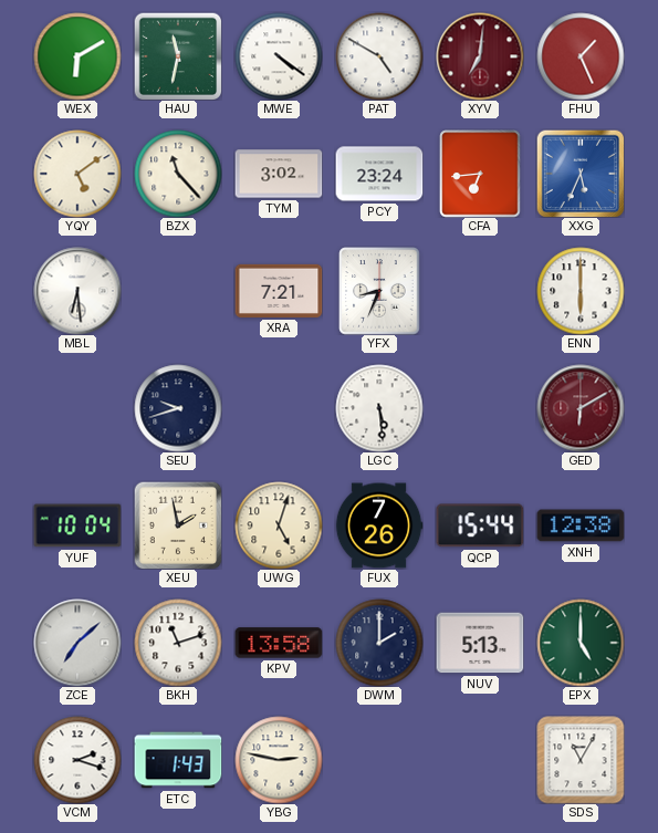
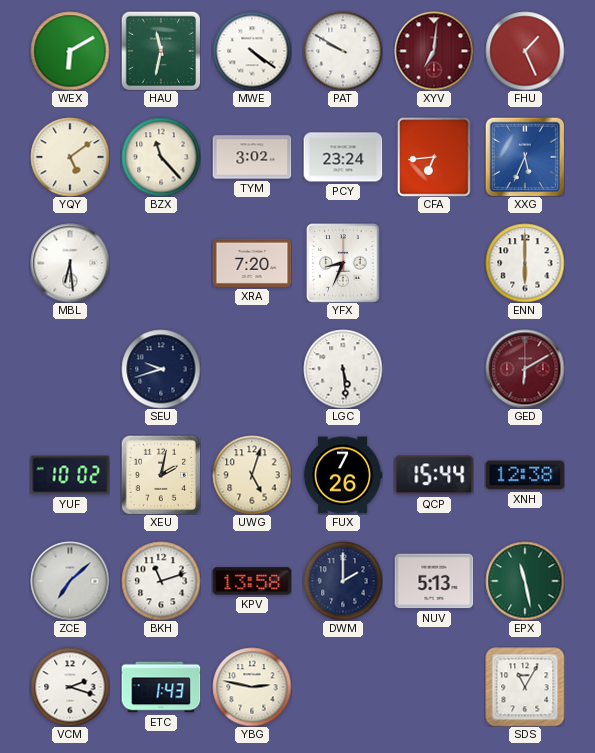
PAT: 4:50 -> 9:50 (343, 51)
XRA: 7:21 -> 7:20 (252, 263)
YUF: 10:04 -> 10:02 (70, 475)
XEU: 1:58 -> 2:02 (161, 475)
EPX: 5:00 -> 11:28 (525, 581)
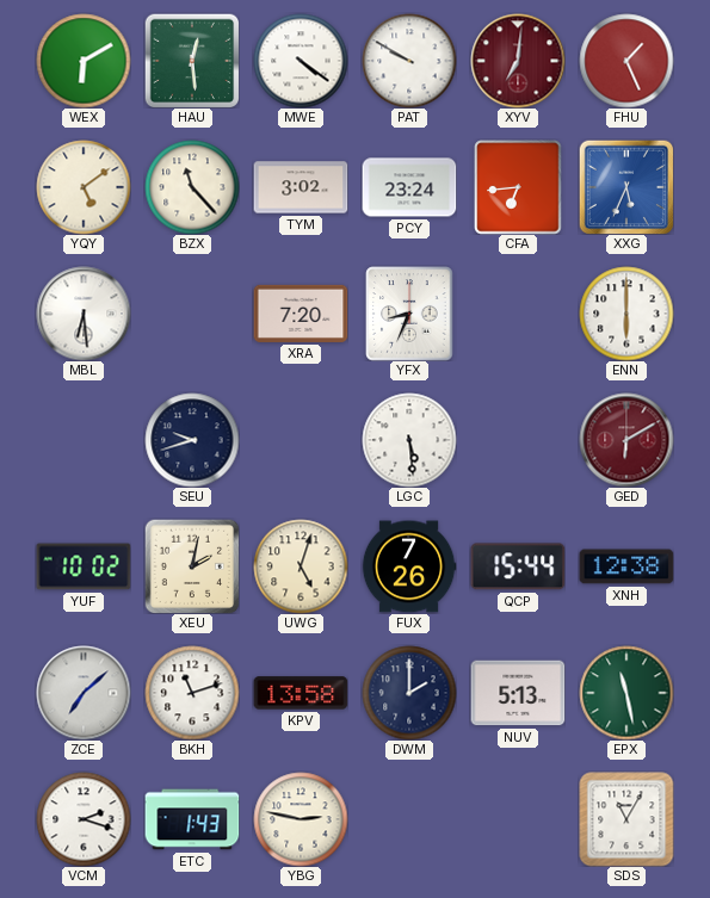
HAU: 11:32 -> 12:29 (192, 61)
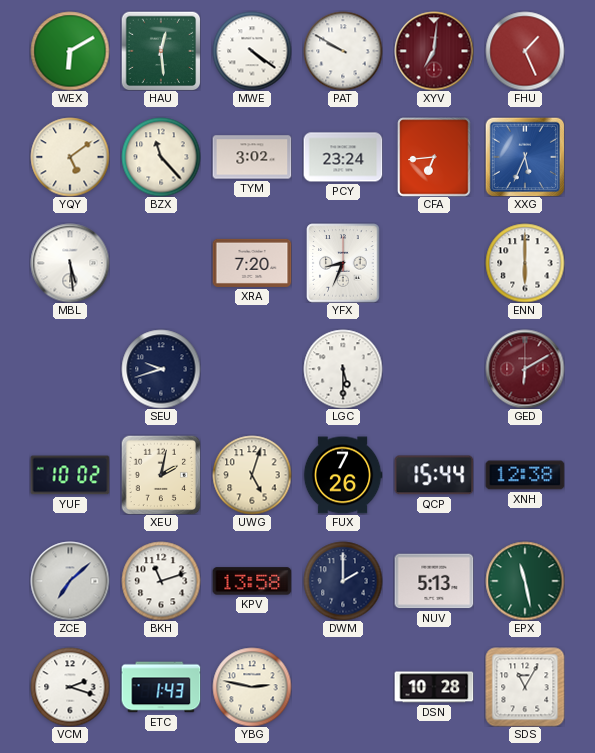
MBL: 6:29 -> 5:29 (70, 263)
LGC: 5:29 -> 5:30 (343, 369)
DSN: none -> 10:28 (434, 687)
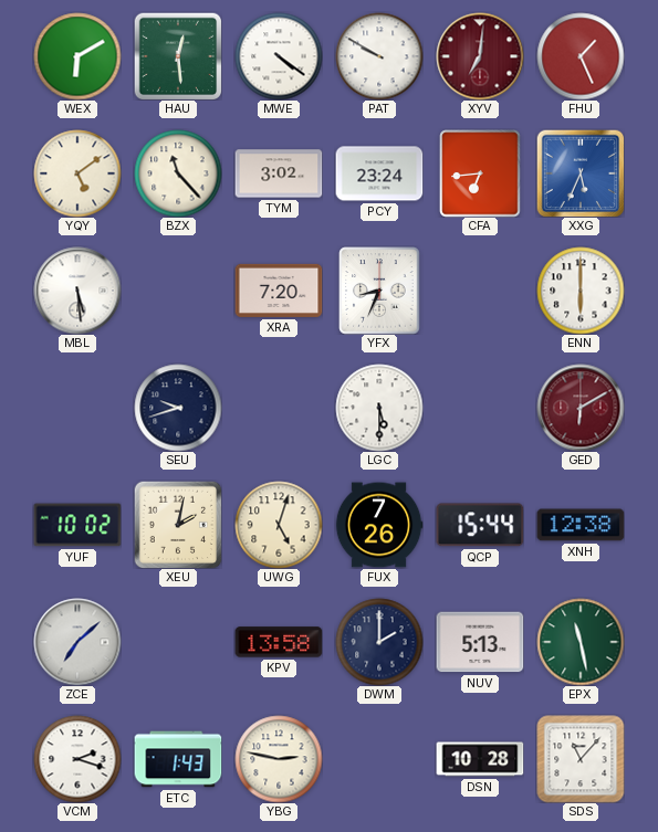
BKH: 11:12 -> none (161, 581)
SDS: 11:05 -> 11:07 (581, 759)
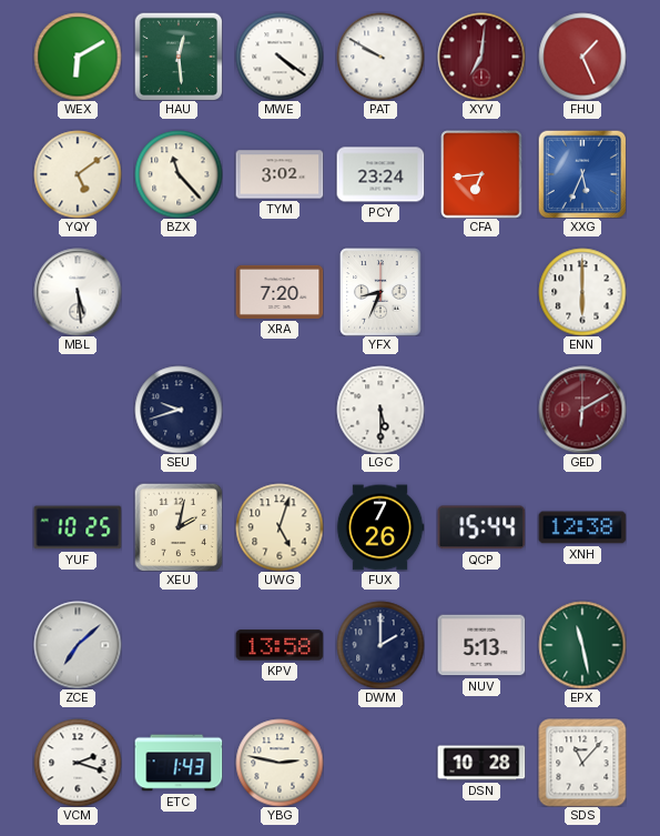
YUF: 10:02 -> 10:25 (78, 527)
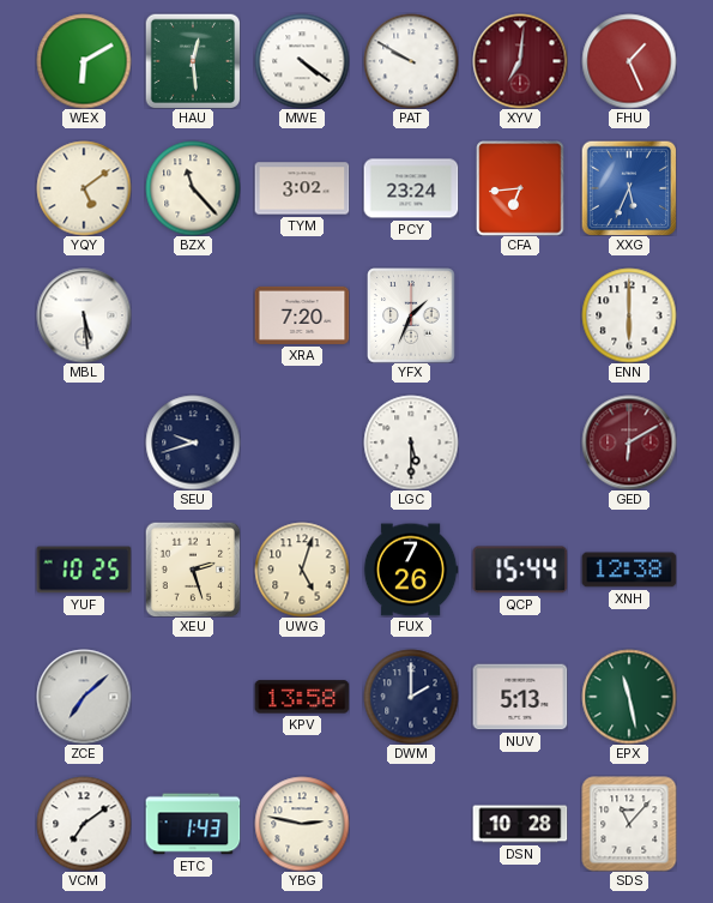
YFX: 8:34 -> 1:34 (411, 315)
XEU: 2:02 -> 2:27 (193, 570)
VCM: 2:18 -> 7:09 (84, 824)
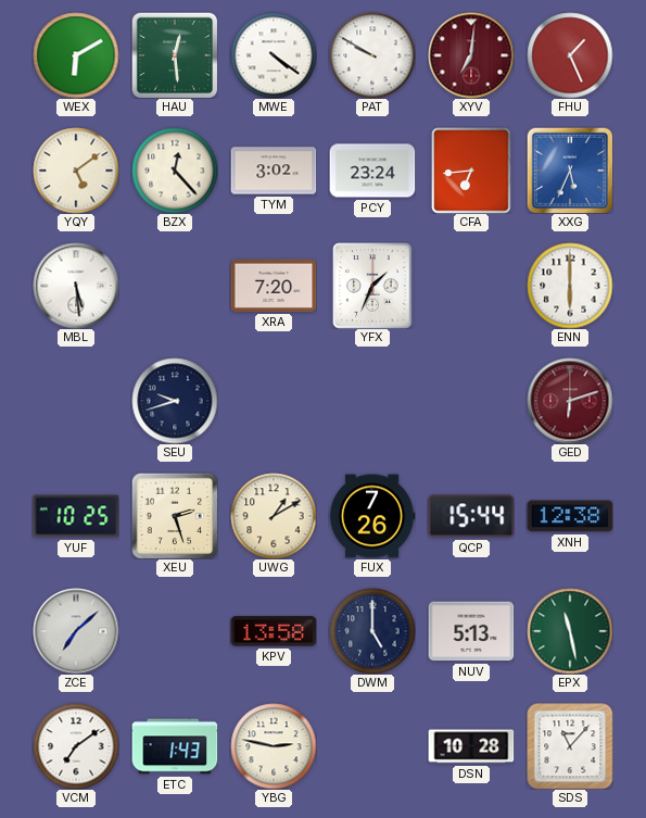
BZX: 11:23 -> 12:23 (175, 171)
LGC: 5:30 -> none (411, 443)
GED: 6:10 -> 6:12 (570, 401)
UWG: 5:03 -> 1:10 (274, 516)
DWM: 2:00 -> 5:00 (372, 631)
